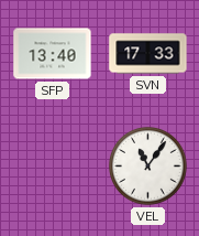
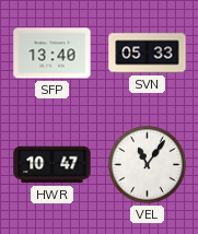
SVN: 17:33 -> 05:33 (148, 54)
HWR: none -> 10:47 (53, 165)
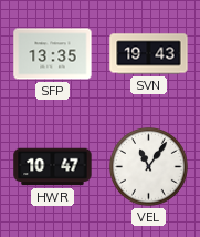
SFP: 13:40 -> 13:35 (53, 54)
SVN: 05:33 -> 19:43 (149, 54)
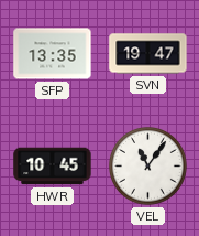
SVN: 19:43 -> 19:47 (148, 54)
HWR: 10:47 -> 10:45 (53, 167)
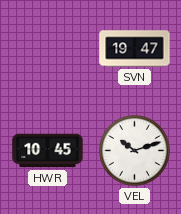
SFP: 13:35 -> none (53, 54)
VEL: 11:06 -> 10:12 (135, 151)
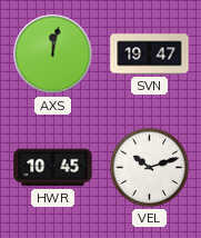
AXS: none -> 12:02 (53, 54)
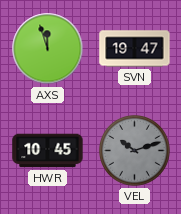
AXS: 12:02 -> 11:57 (48, 49)
VEL dial: white -> grey (135, 151)
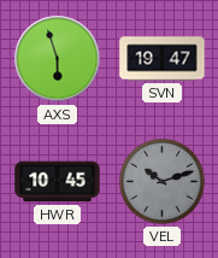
AXS: 11:57 -> 5:57 (58, 59)
